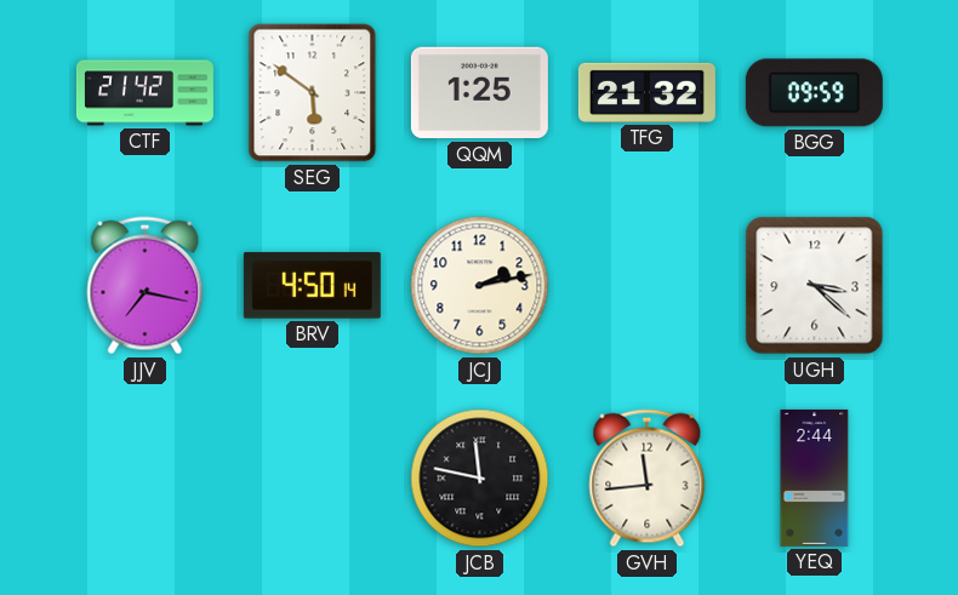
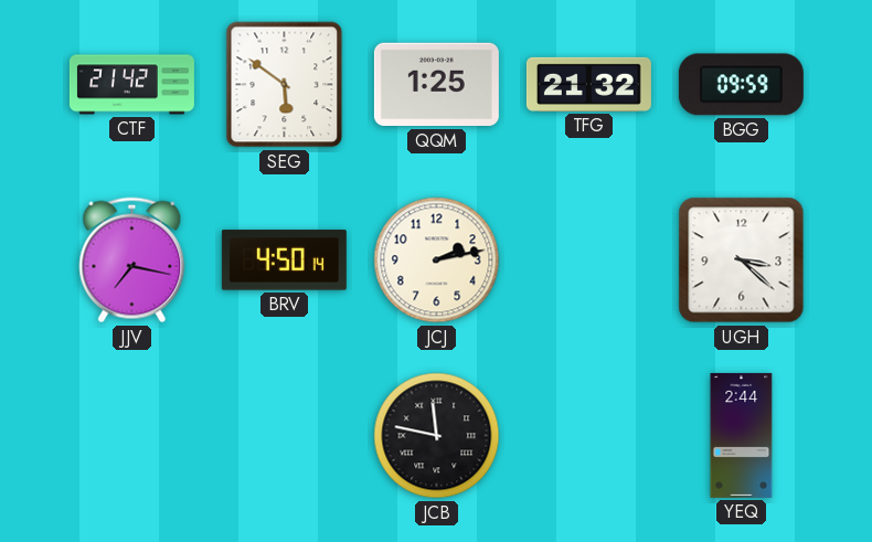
GVH: 11:44 -> none (648, 479)
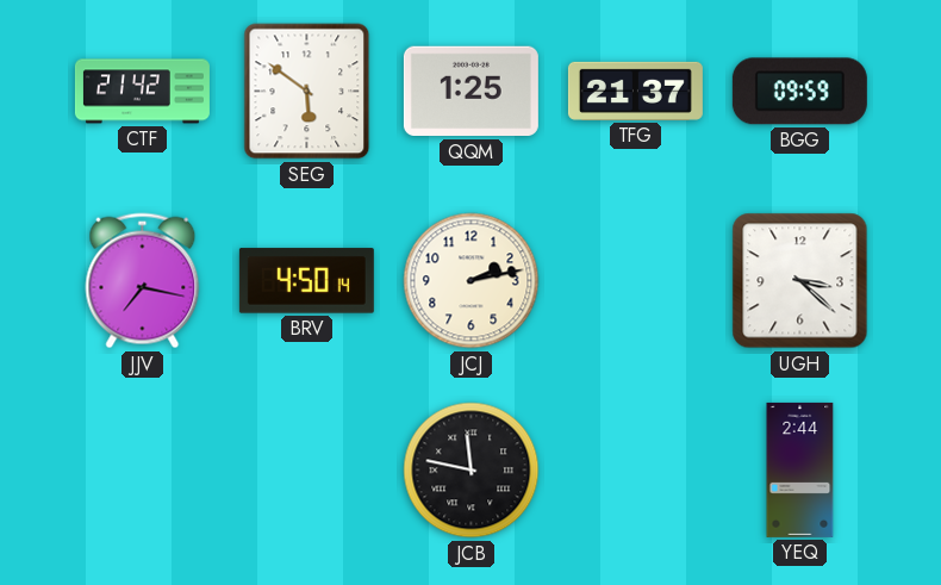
TFG: 21:32 -> 21:37 (635, 91)
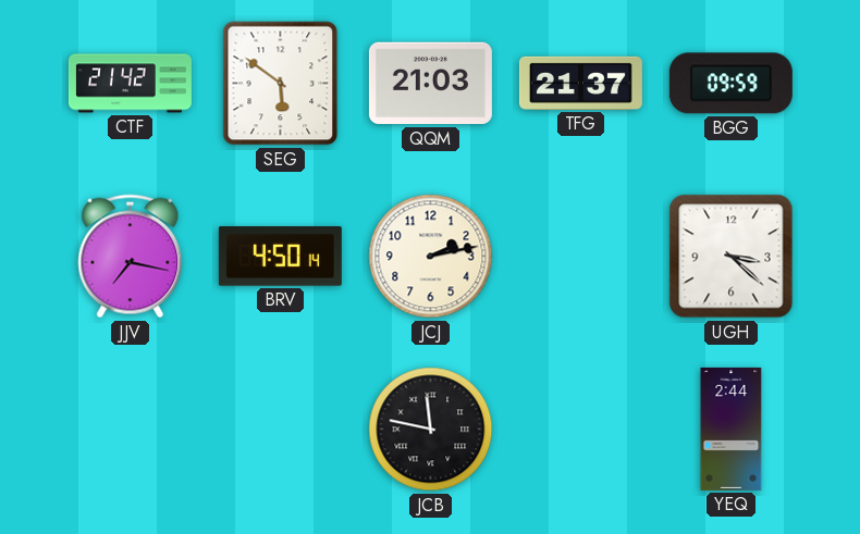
QQM: 1:25 -> 21:03 (430, 84)
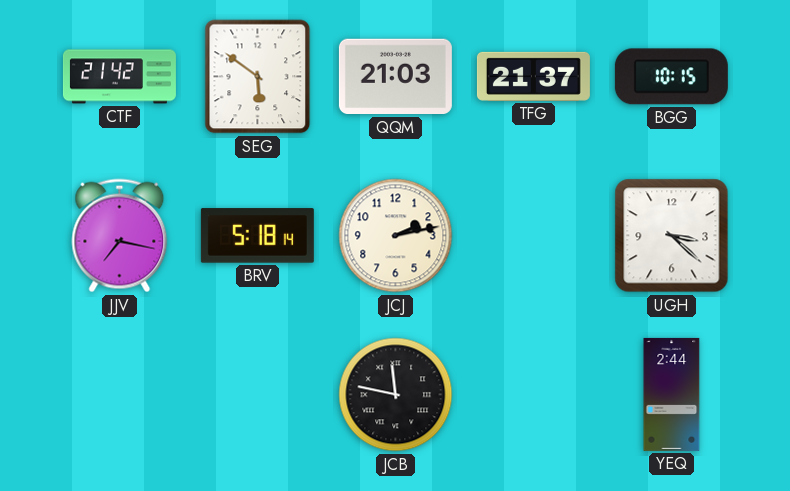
BGG: 09:59 -> 10:15 (671, 77)
BRV: 4:50 -> 5:18 (257, 236)
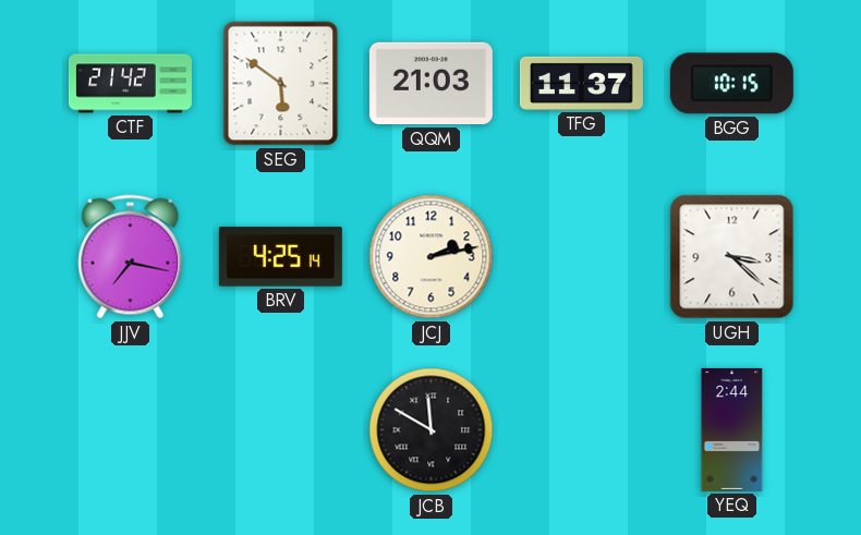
TFG: 21:37 -> 11:37 (581, 83)
BRV: 5:18 -> 4:25 (280, 257)
JCB: 11:47 -> 11:50 (432, 430)
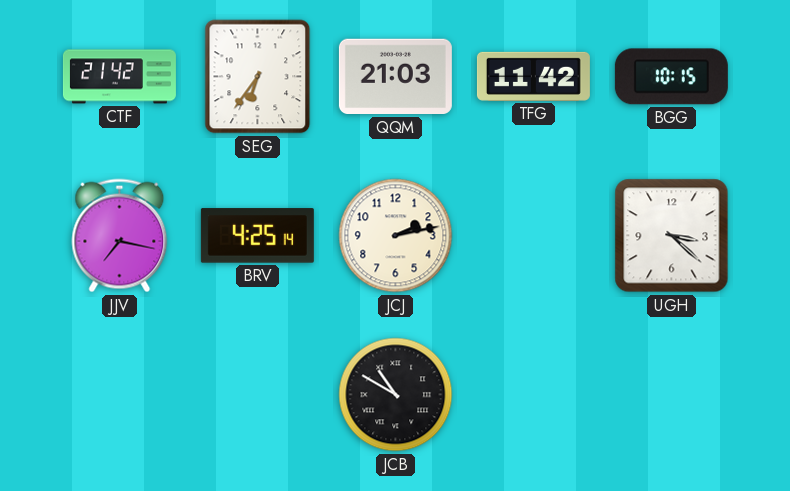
SEG: 5:51 -> 6:36 (258, 77)
TFG: 11:37 -> 11:42 (533, 76)
JCB: 11:50 -> 10:50 (396, 395)
YEQ: 2:44 -> none (732, 429)
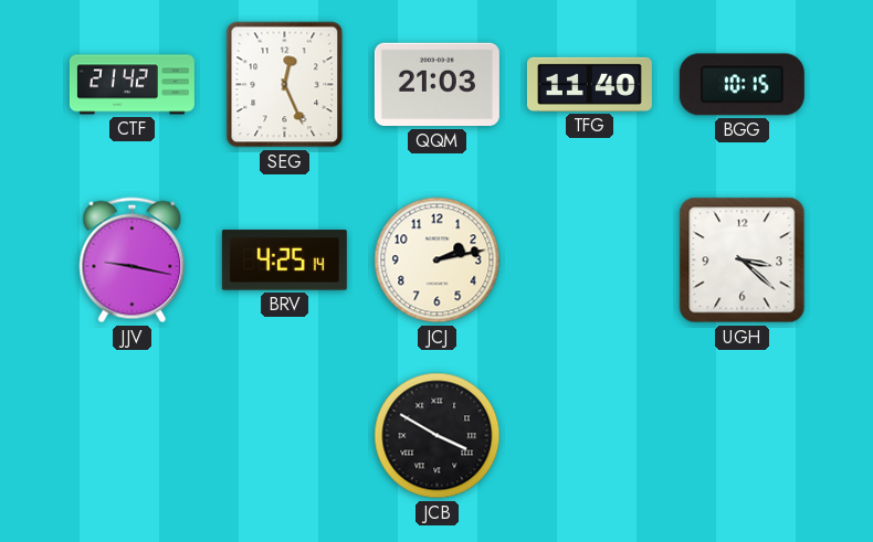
SEG: 6:36 -> 12:26 (285, 85)
TFG: 11:42 -> 11:40 (589, 84)
JJV: 7:17 -> 9:17 (133, 261)
JCB: 10:50 -> 3:50 (438, 436)
